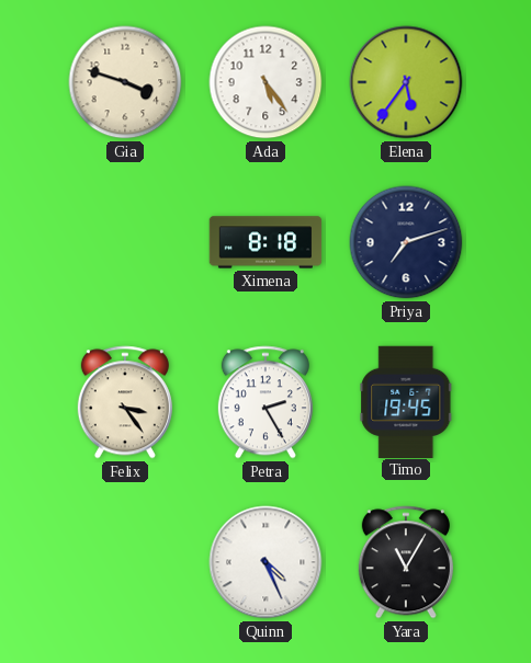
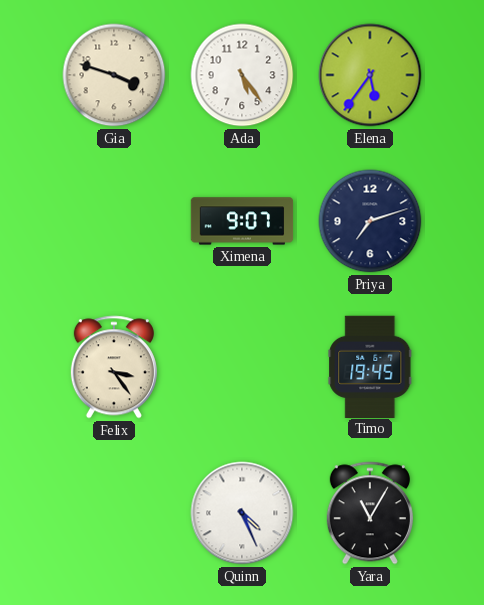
Ximena: 8:18 -> 9:07 (242, 221)
Petra: 2:25 -> none (265, 402)
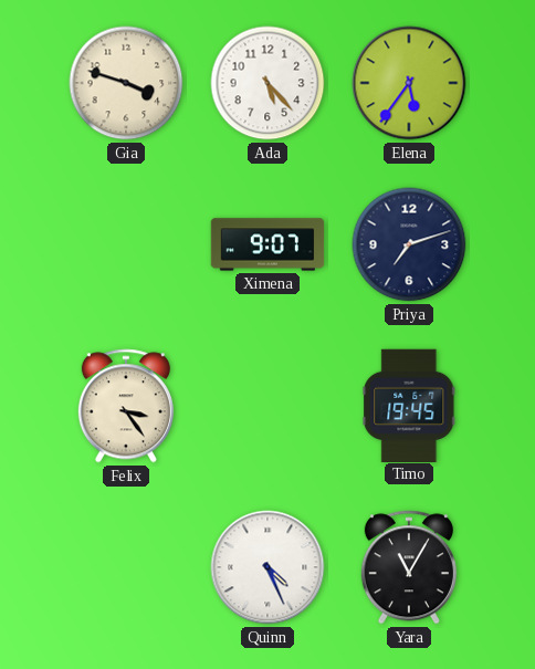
Ada: 5:24 -> 5:23 (267, 83)
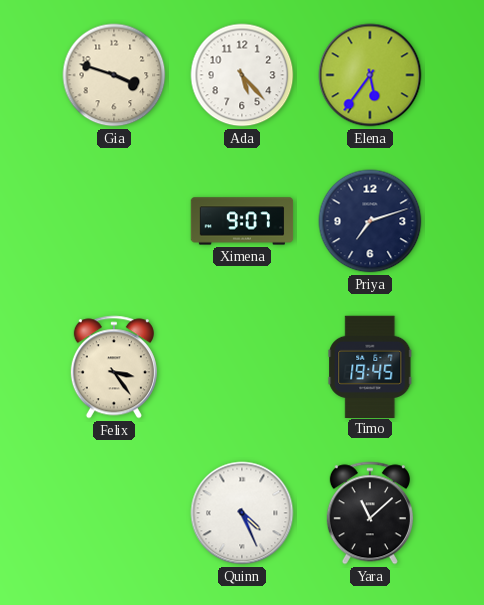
Yara: 11:05 -> 11:08 (370, 513)
